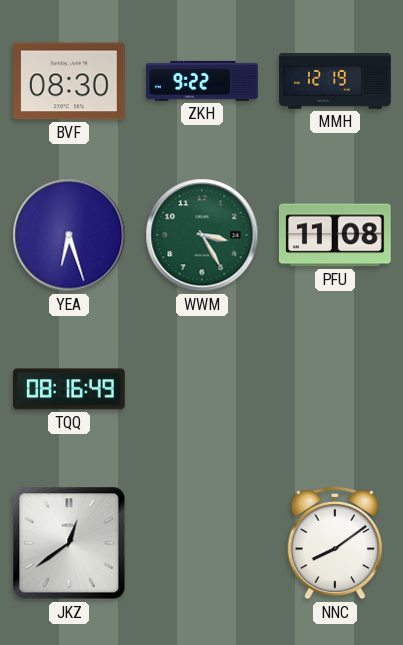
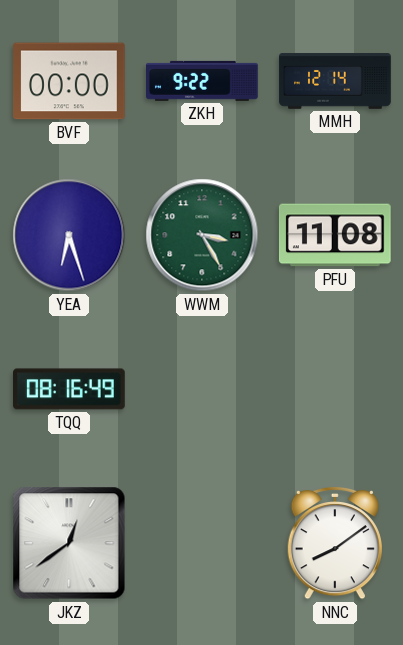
BVF: 08:30 -> 00:00 (70, 81)
MMH: 12:19 -> 12:14 (335, 81)
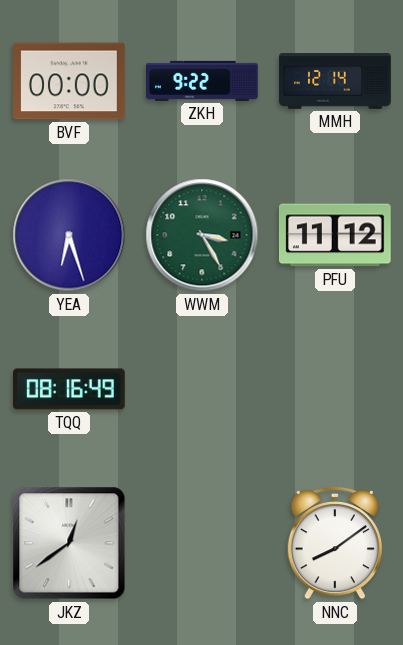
PFU: 11:08 -> 11:12 (335, 235)
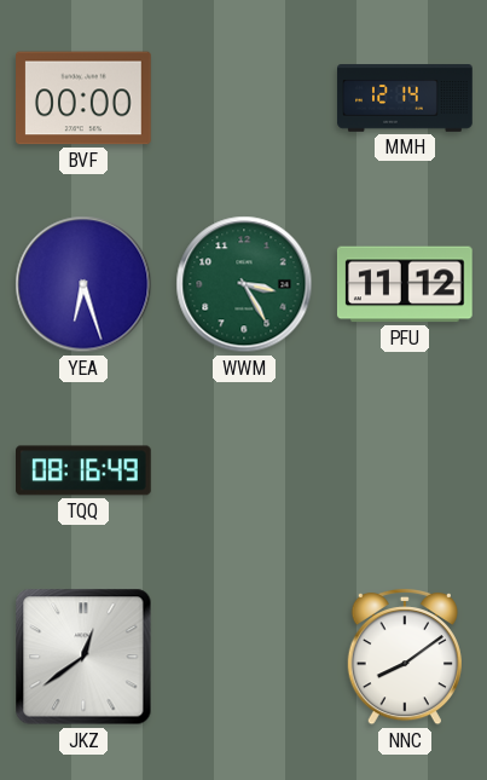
ZKH: 9:22 -> none (203, 81)
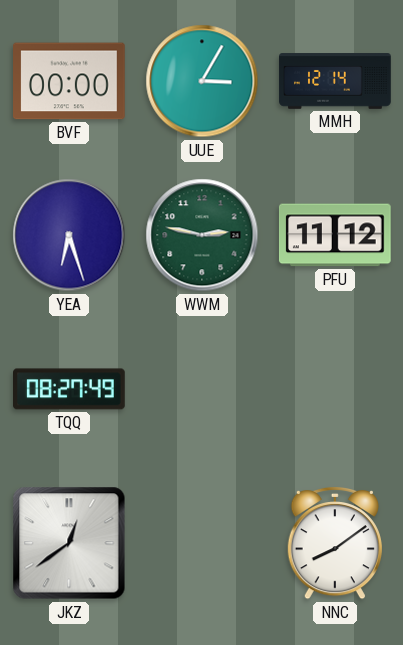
UUE: none -> 3:05 (202, 81)
WWM: 3:25 -> 2:47 (202, 235)
TQQ: 08:16 -> 08:27 (70, 389)
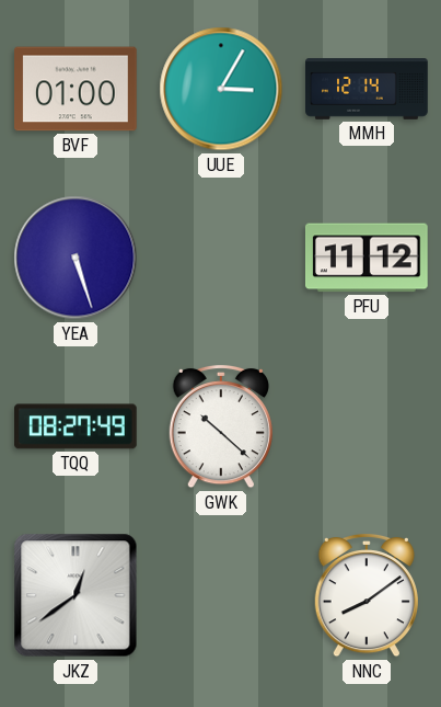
BVF: 00:00 -> 01:00 (77, 89)
YEA: 6:27 -> 5:27 (76, 258)
WWM: 2:47 -> none (202, 235)
GWK: none -> 10:22 (221, 426)
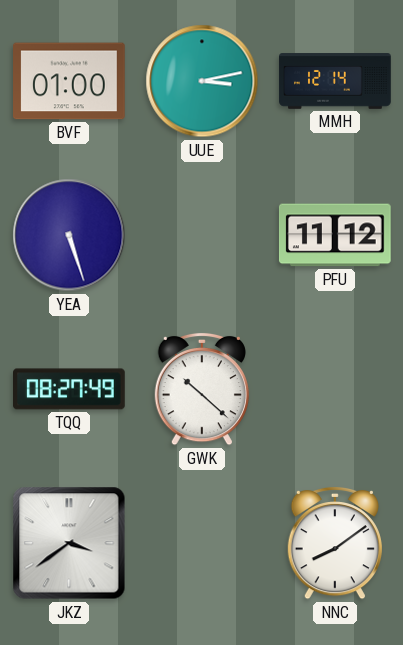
UUE: 3:05 -> 3:13 (202, 81)
JKZ: 12:39 -> 3:39 (69, 543)
